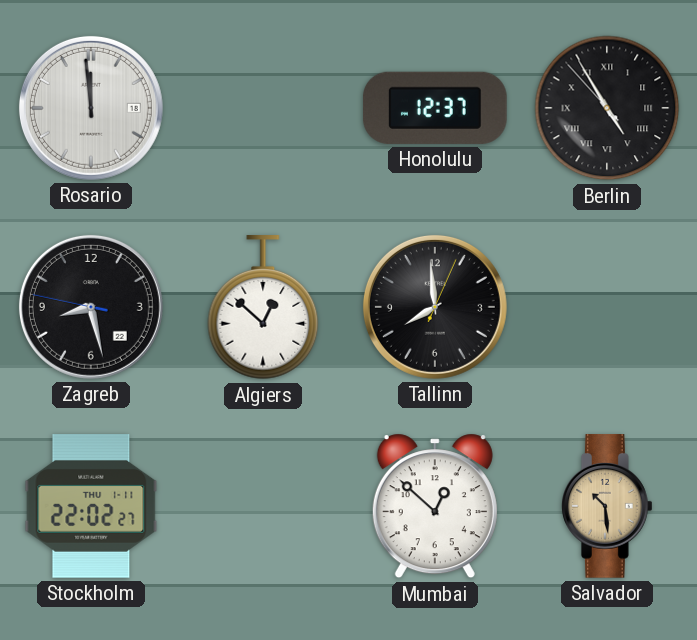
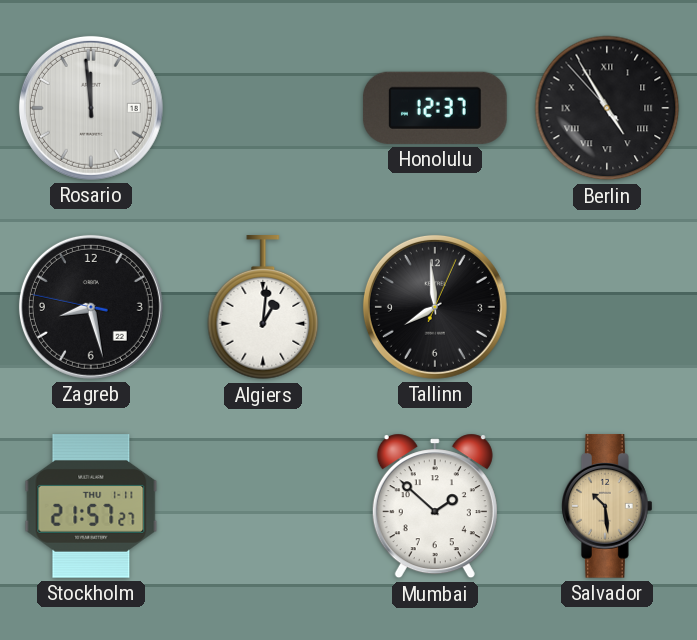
Algiers: 12:52 -> 1:01 (263, 308)
Stockholm: 22:02 -> 21:57 (91, 507)
Mumbai: 12:52 -> 1:52 (435, 506)
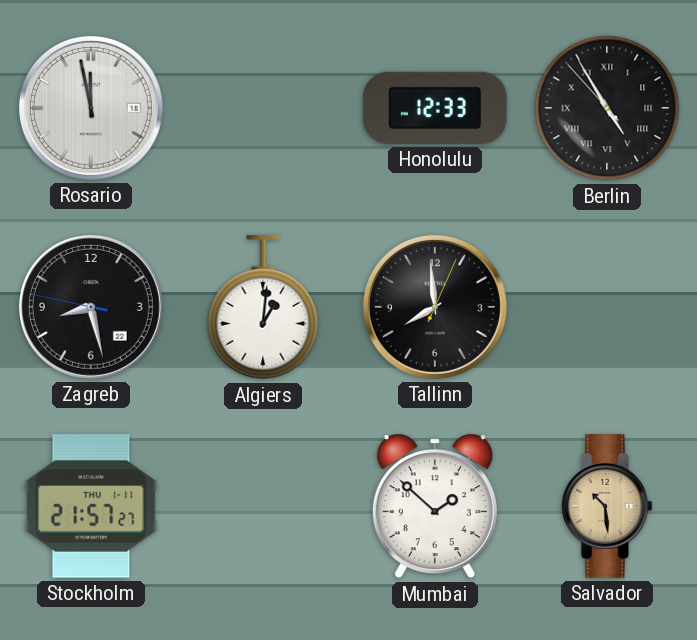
Rosario: 11:59 -> 11:58 (91, 108)
Honolulu: 12:37 -> 12:33 (435, 108)
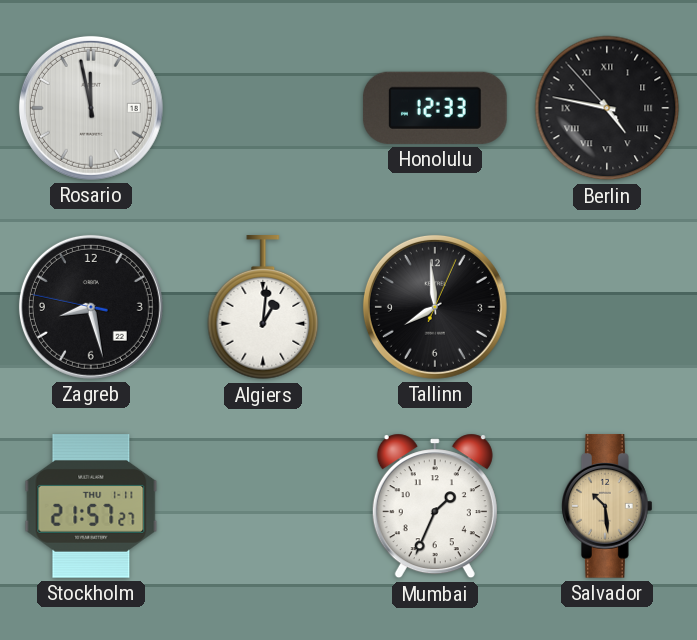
Berlin: 4:54 -> 4:46 (607, 108)
Mumbai: 1:52 -> 1:34 (435, 506)
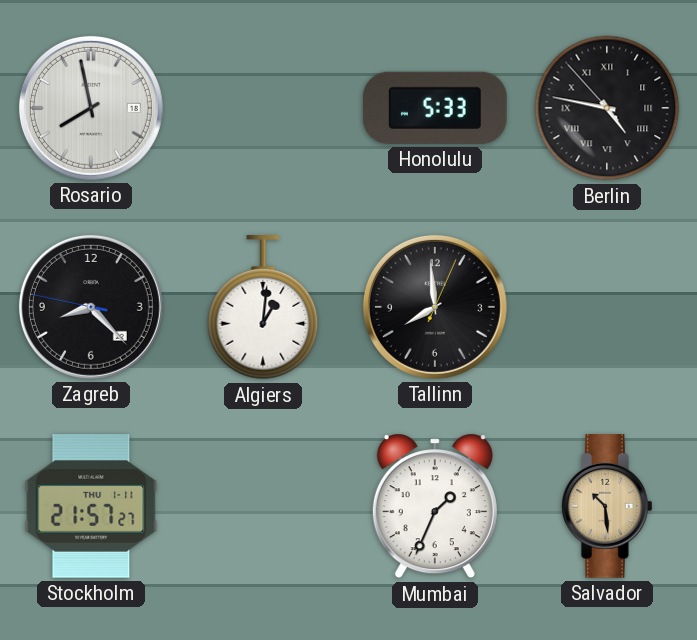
Rosario: 11:58 -> 7:58 (91, 108)
Honolulu: 12:33 -> 5:33 (435, 108)
Zagreb: 8:27 -> 8:22 (91, 307)
